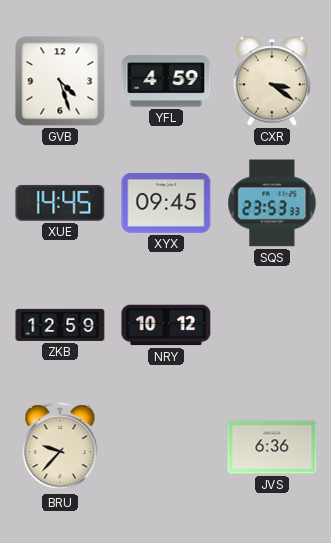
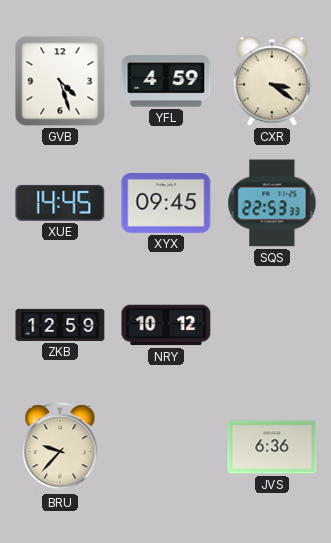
SQS: 23:53 -> 22:53 (272, 203)
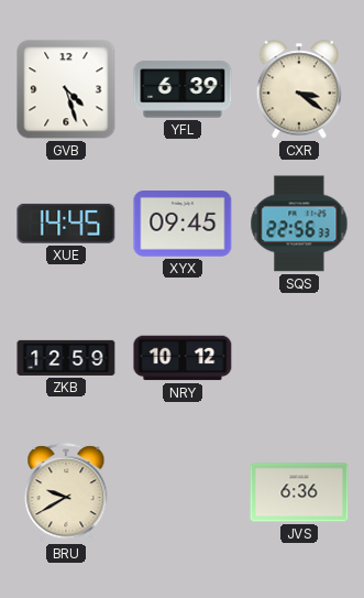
YFL: 4:59 -> 6:39 (183, 89)
SQS: 22:53 -> 22:56 (299, 224)
BRU: 9:37 -> 9:40 (66, 493)
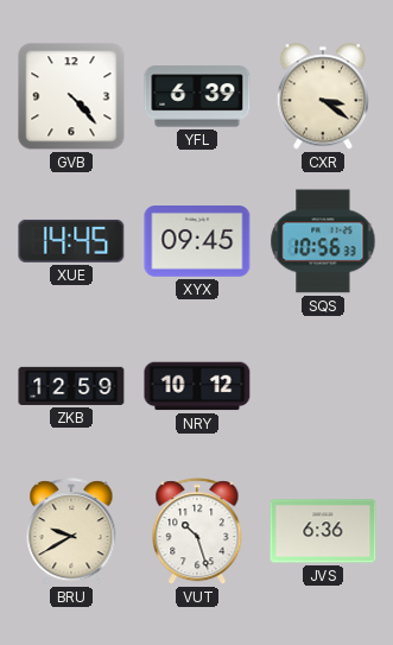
GVB: 4:27 -> 4:23 (71, 96)
SQS: 22:56 -> 10:56 (323, 241)
VUT: none -> 10:27 (197, 532)
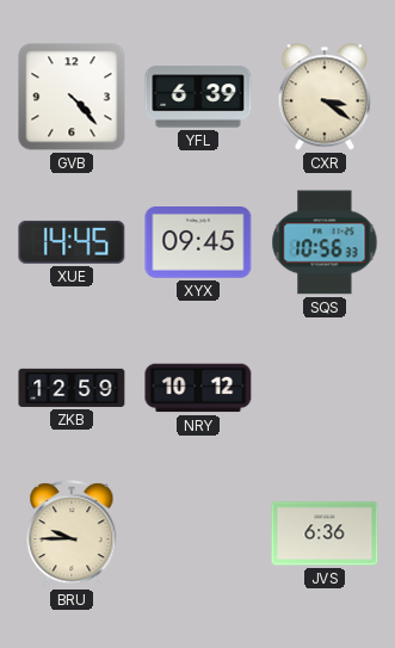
BRU: 9:40 -> 9:45 (72, 535)
VUT: 10:27 -> none (197, 532)
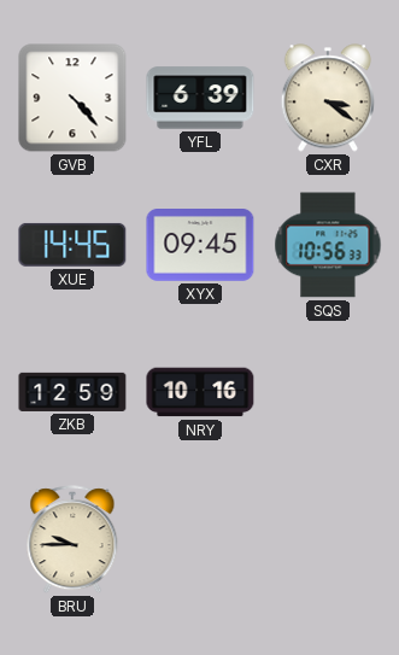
NRY: 10:12 -> 10:16 (200, 392)
JVS: 6:36 -> none (325, 533)
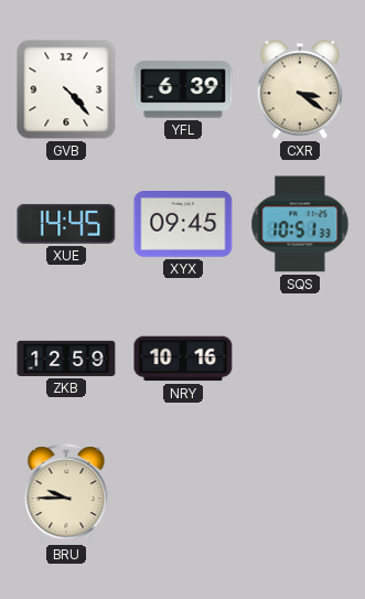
SQS: 10:56 -> 10:51 (300, 224)
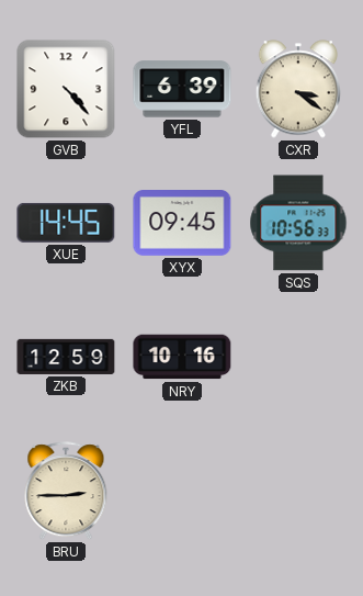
SQS: 10:51 -> 10:56 (298, 223)
BRU: 9:45 -> 2:45 (66, 492)
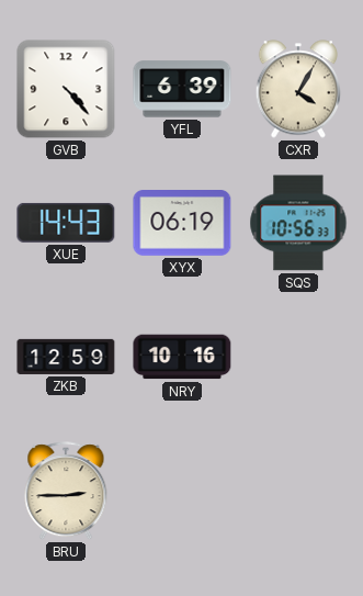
CXR: 3:21 -> 4:05 (297, 89)
XUE: 14:45 -> 14:43 (66, 223)
XYX: 09:45 -> 06:19 (182, 224)
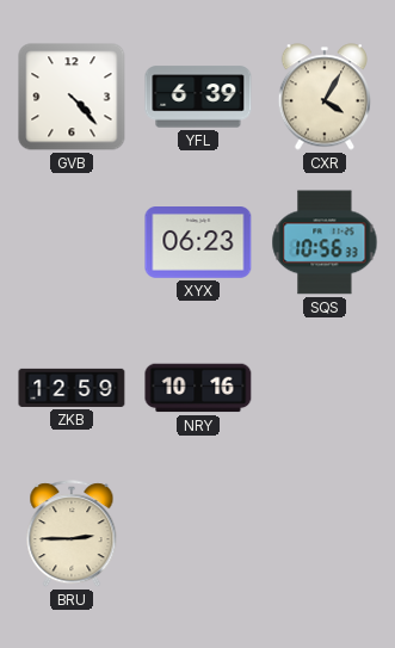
XUE: 14:43 -> none (66, 223)
XYX: 06:19 -> 06:23 (198, 243)
